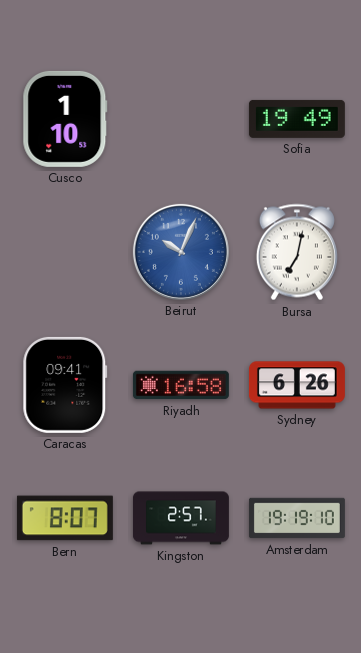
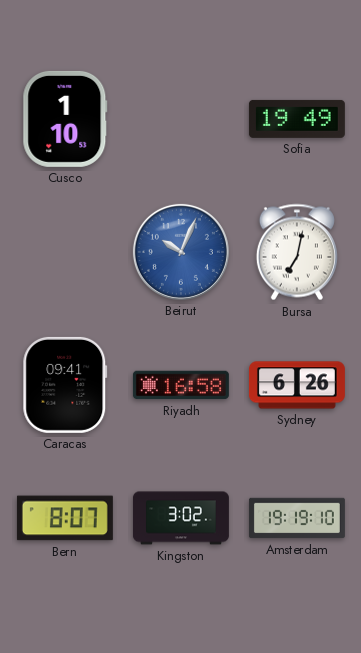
Kingston: 2:57 -> 3:02 (181, 518)
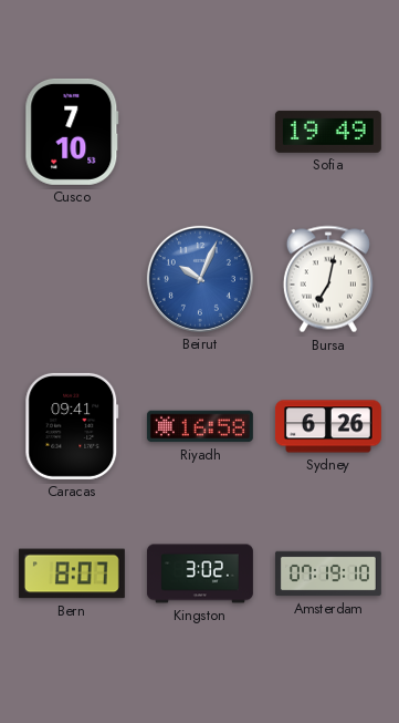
Cusco: 1:10 -> 7:10 (72, 132)
Amsterdam: 19:19 -> 07:19 (328, 574)
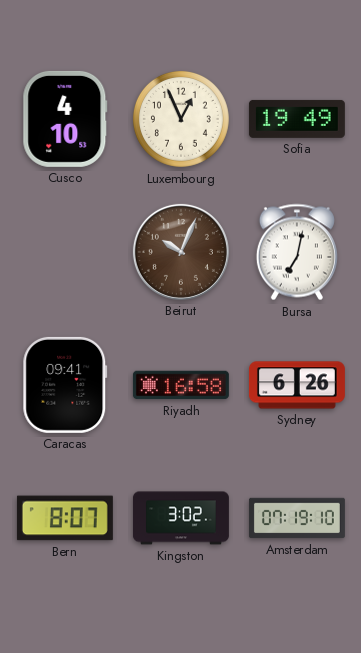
Cusco: 7:10 -> 4:10 (65, 119)
Luxembourg: none -> 12:56 (181, 119)
Beirut dial: blue -> brown (181, 252)
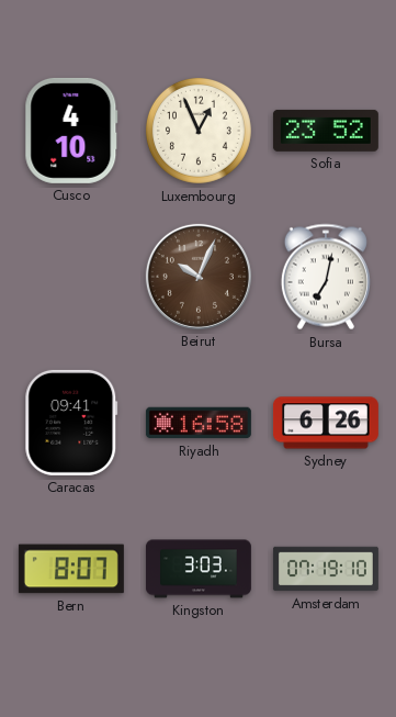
Sofia: 19:49 -> 23:52 (326, 131)
Kingston: 3:02 -> 3:03 (199, 569)
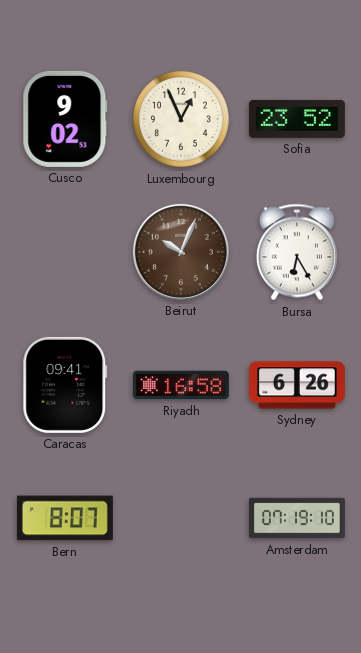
Cusco: 4:10 -> 9:02 (65, 119)
Bursa: 7:02 -> 6:25 (297, 252)
Kingston: 3:03 -> none (199, 569)
